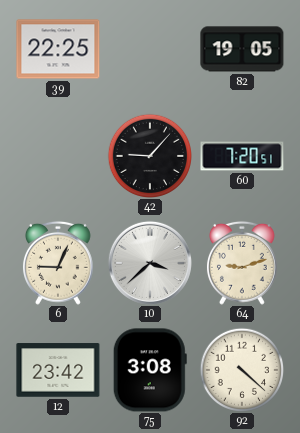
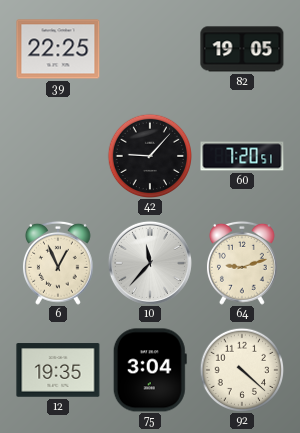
6: 9:04 -> 12:56 (58, 263)
10: 3:38 -> 11:37 (150, 263)
12: 23:42 -> 19:35 (58, 370)
75: 3:08 -> 3:04 (150, 370)
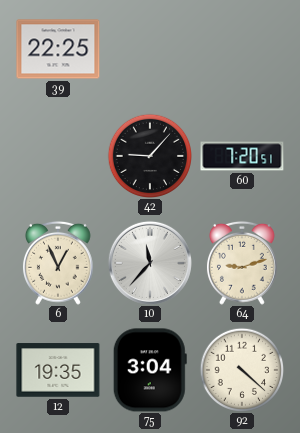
82: 19:05 -> none (242, 49)
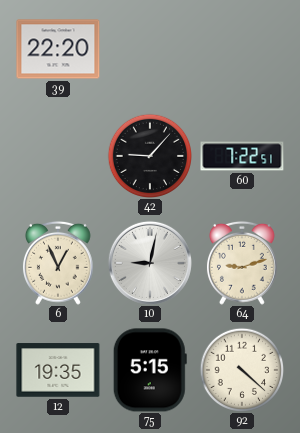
39: 22:25 -> 22:20 (58, 49)
60: 7:20 -> 7:22 (242, 156)
10: 11:37 -> 9:02 (150, 263)
75: 3:04 -> 5:15 (150, 370)
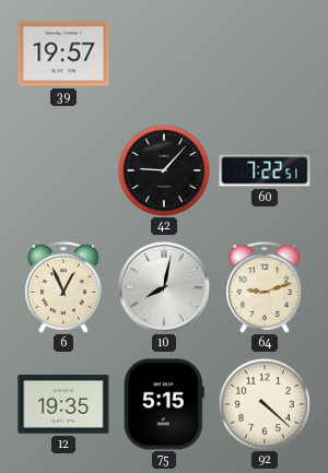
39: 22:20 -> 19:57 (63, 54)
10: 9:02 -> 8:02 (164, 287)
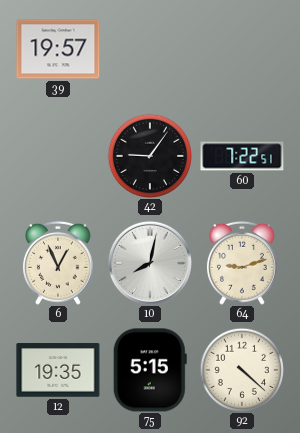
42: 9:07 -> 9:06 (149, 155)
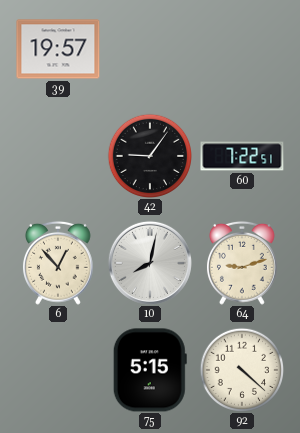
6: 12:56 -> 12:53 (58, 263)
12: 19:35 -> none (58, 370)
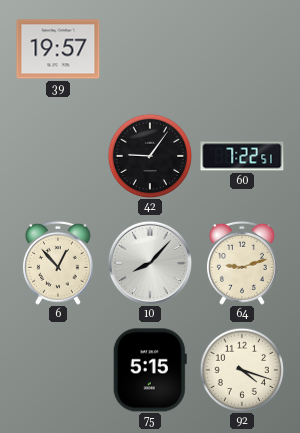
10: 8:02 -> 8:07 (150, 263)
92: 4:22 -> 4:18 (241, 369)
